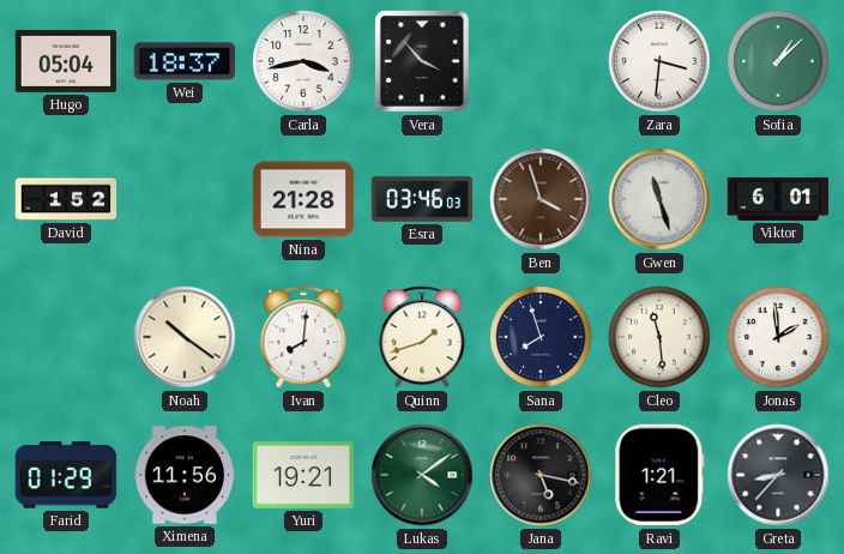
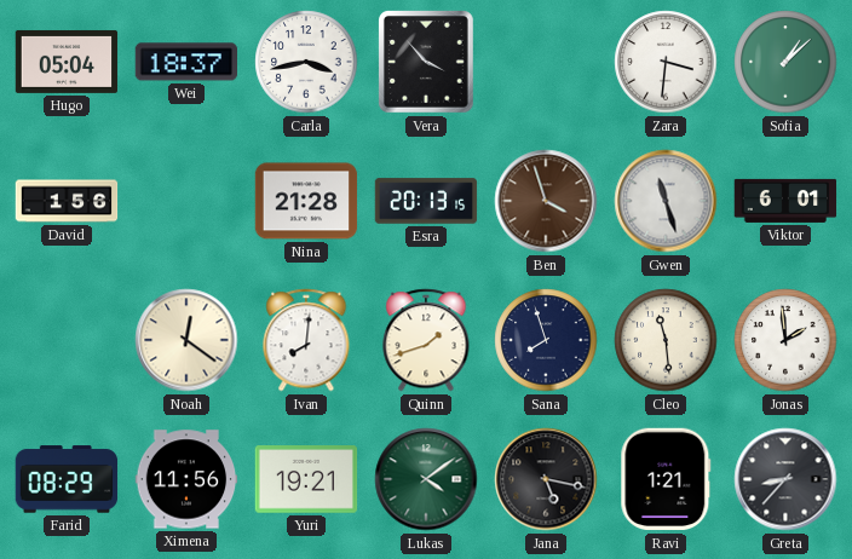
David: 1:52 -> 1:56 (67, 201)
Esra: 03:46 -> 20:13 (426, 201)
Noah: 10:21 -> 12:21 (186, 340)
Farid: 01:29 -> 08:29 (67, 479)
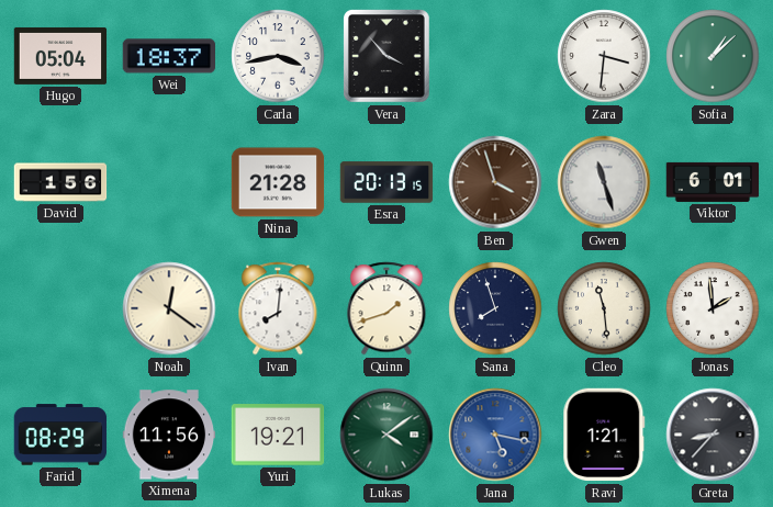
Jana dial: black -> blue (495, 435)
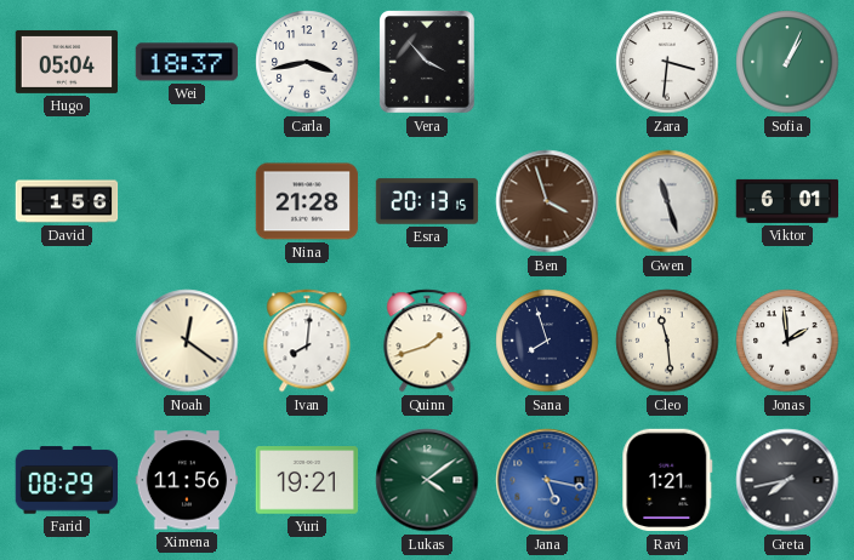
Sofia: 1:08 -> 1:04 (787, 62)
Greta: 8:37 -> 7:43 (787, 480)
